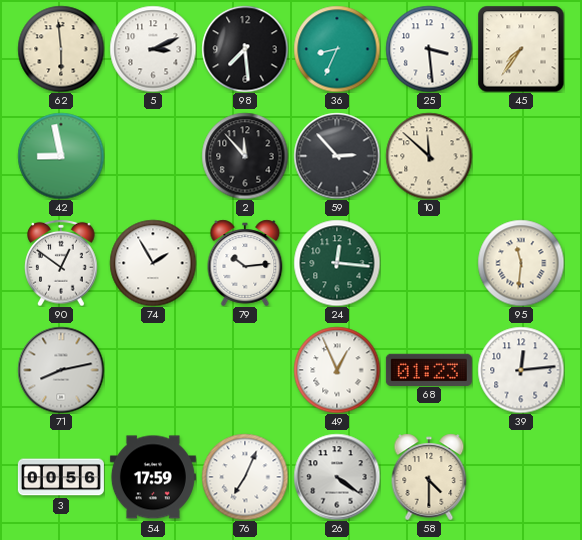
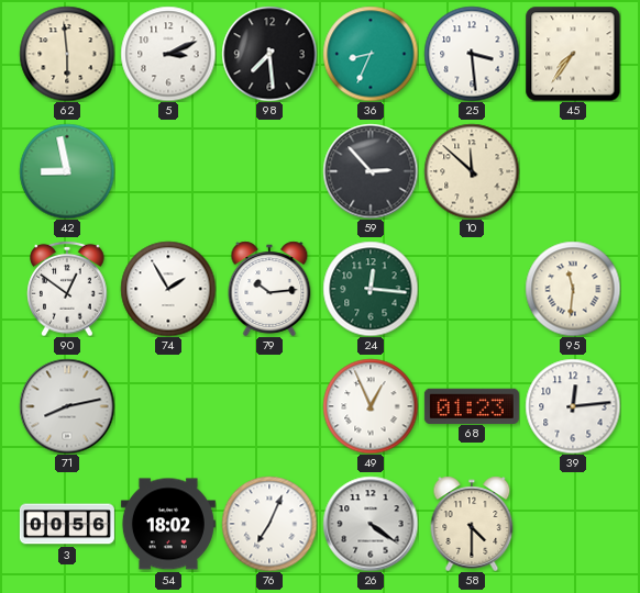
2: 11:53 -> none (245, 156)
54: 17:59 -> 18:02 (168, 524)
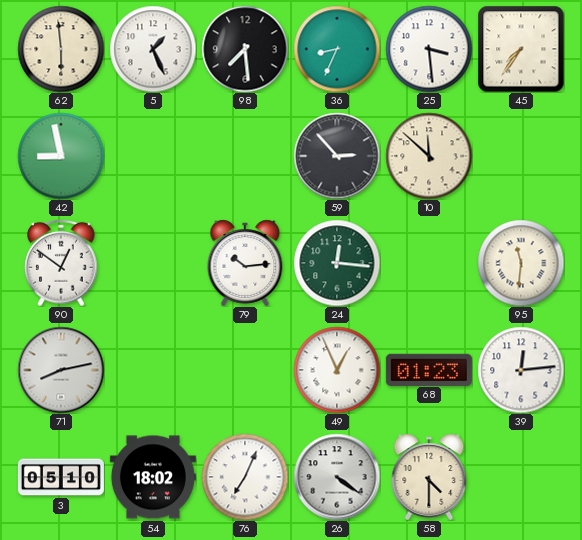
5: 3:11 -> 1:26 (153, 49)
74: 1:55 -> none (168, 289)
3: 00:56 -> 05:10 (61, 477)
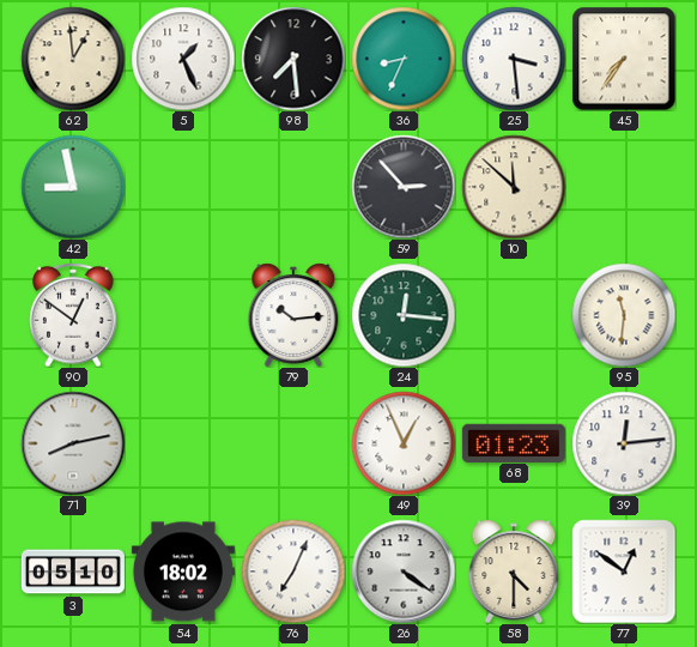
62: 5:59 -> 12:59 (73, 59)
77: none -> 12:51 (624, 572)
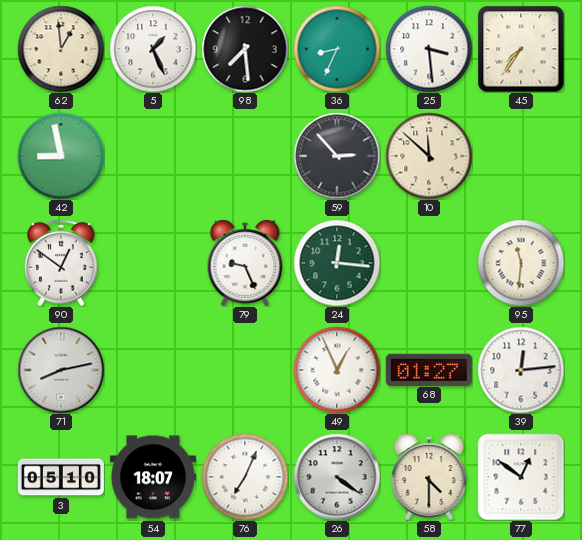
79: 10:14 -> 9:26 (245, 263)
68: 01:23 -> 01:27 (429, 369)
54: 18:02 -> 18:07 (153, 477)
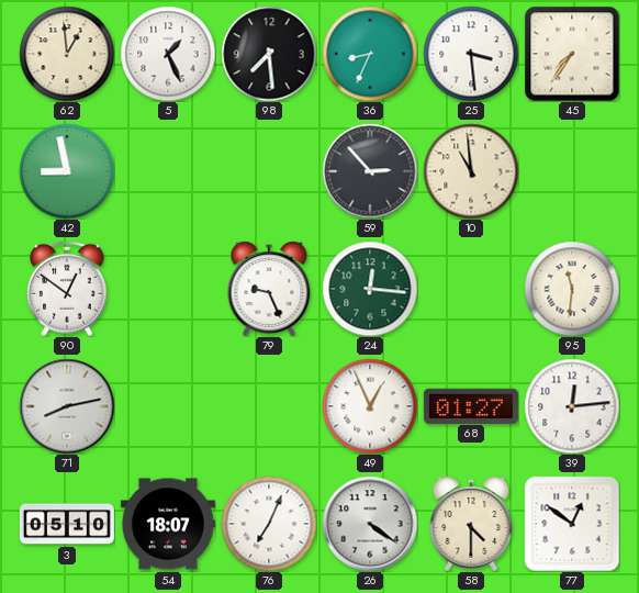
10: 11:52 -> 10:59 (471, 171)
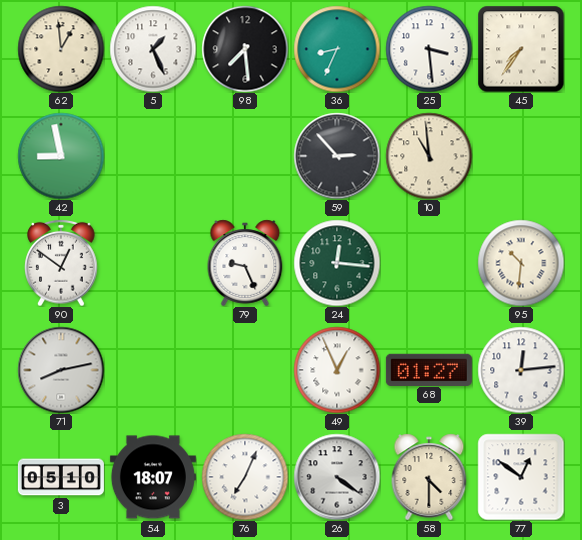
95: 11:31 -> 10:31 (521, 263)
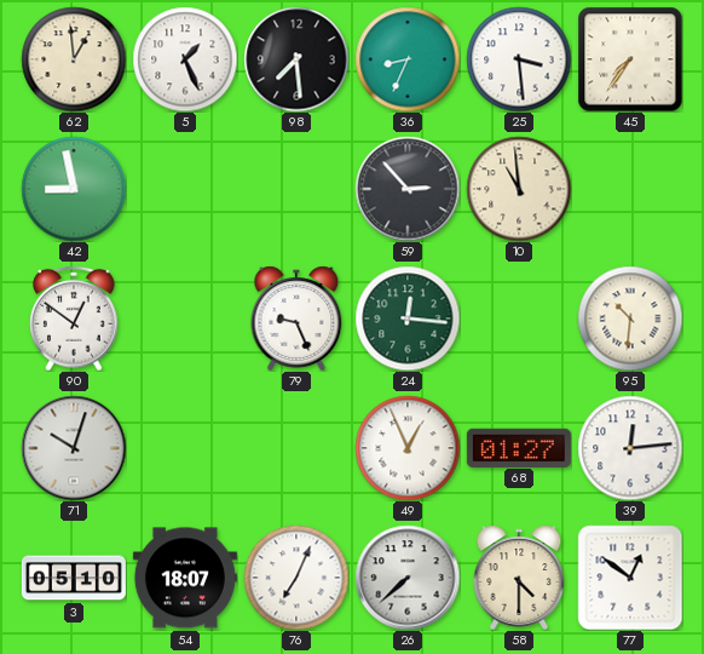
71: 8:13 -> 10:03 (74, 448)
26: 4:21 -> 7:38 (408, 578)
